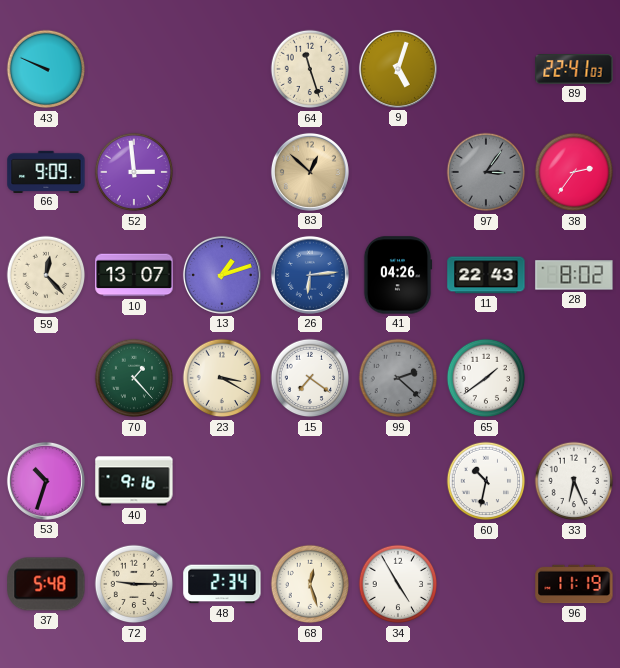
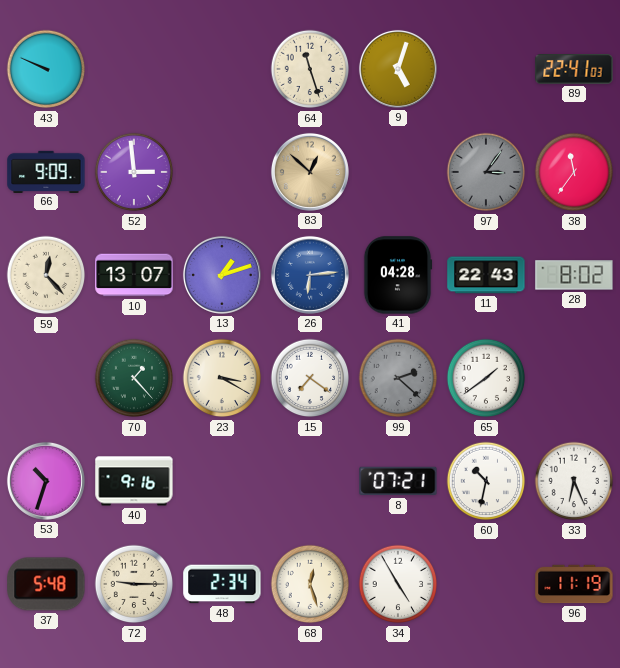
38: 2:36 -> 11:36 (574, 172)
41: 04:26 -> 04:28 (398, 275)
8: none -> 07:21 (398, 481)
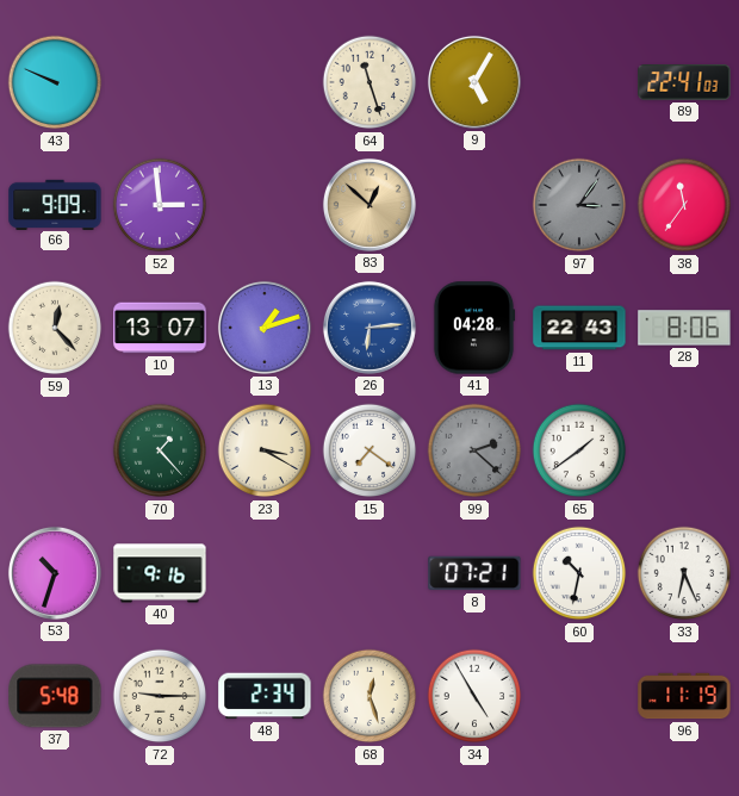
9: 5:03 -> 5:05 (474, 82)
28: 8:02 -> 8:06 (684, 328)
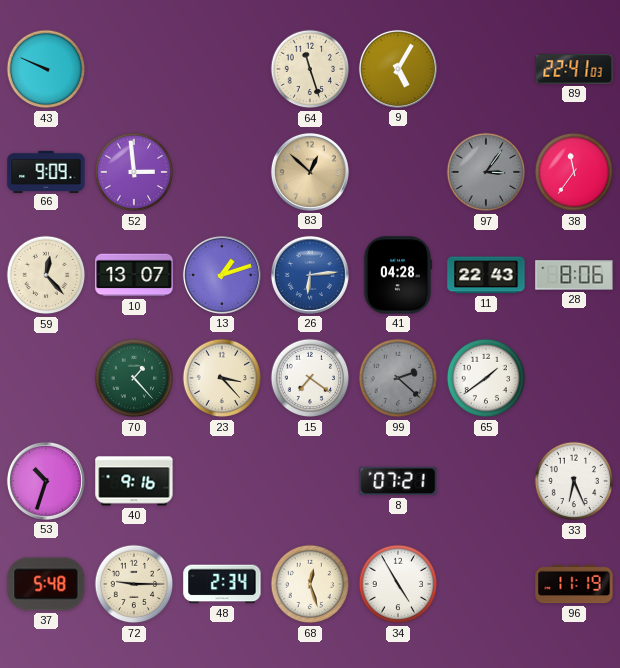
23: 3:20 -> 3:23 (222, 378)
60: 10:32 -> none (579, 573)
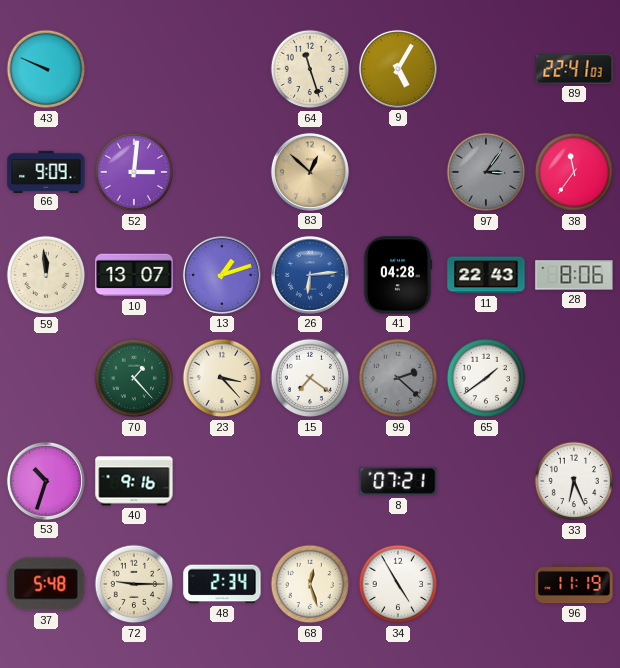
52: 2:59 -> 3:01 (134, 172)
59: 12:23 -> 11:59 (46, 275)
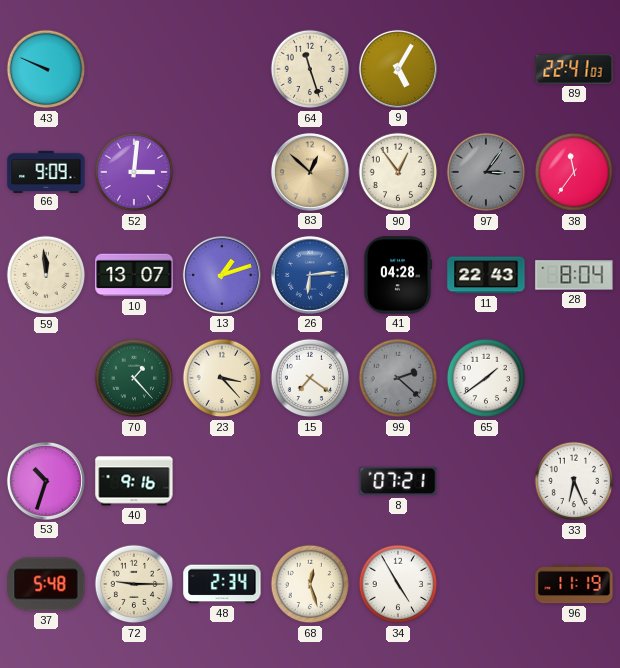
90: none -> 12:54 (398, 172)
28: 8:06 -> 8:04 (574, 275)
